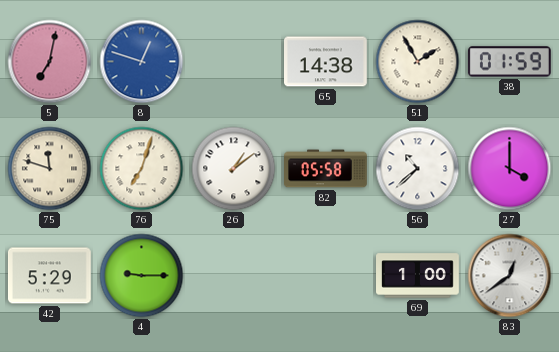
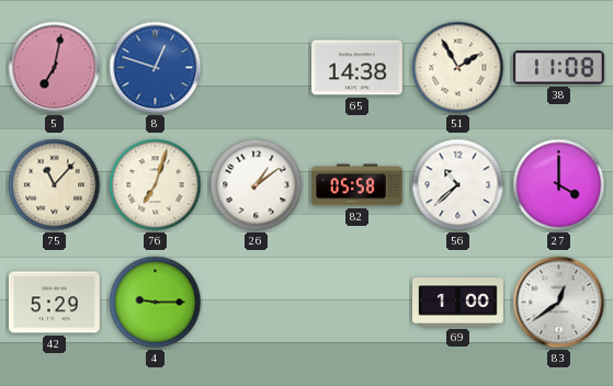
38: 01:59 -> 11:08 (558, 68)
75: 11:48 -> 11:07 (55, 185)
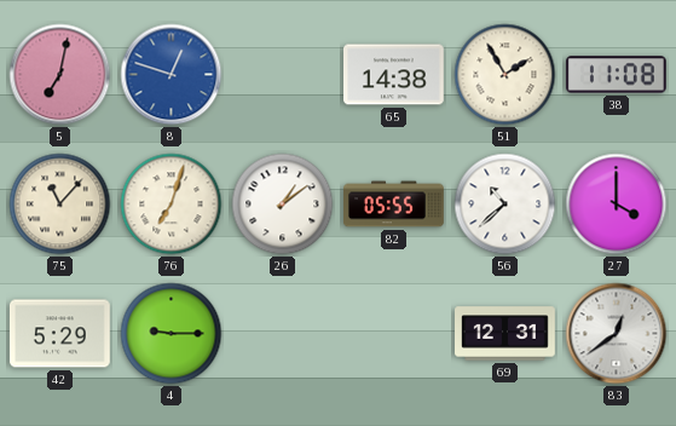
82: 05:58 -> 05:55 (394, 205)
69: 1:00 -> 12:31 (505, 334)
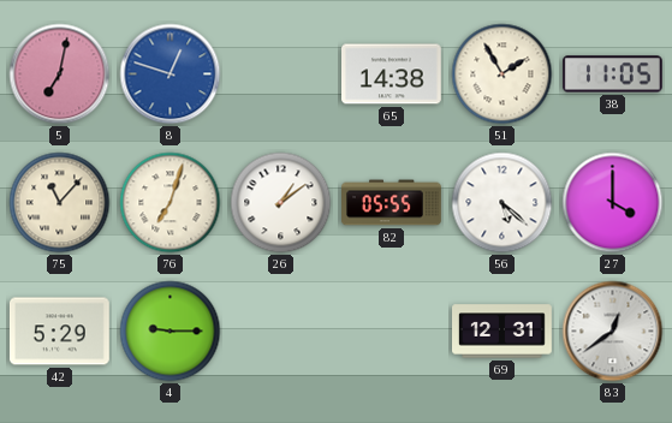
38: 11:08 -> 11:05 (612, 75)
56: 10:38 -> 5:22 (502, 203)
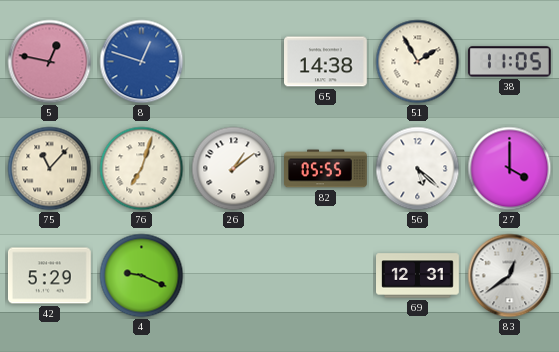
5: 7:02 -> 12:47 (50, 62)
4: 9:15 -> 9:19 (142, 276)
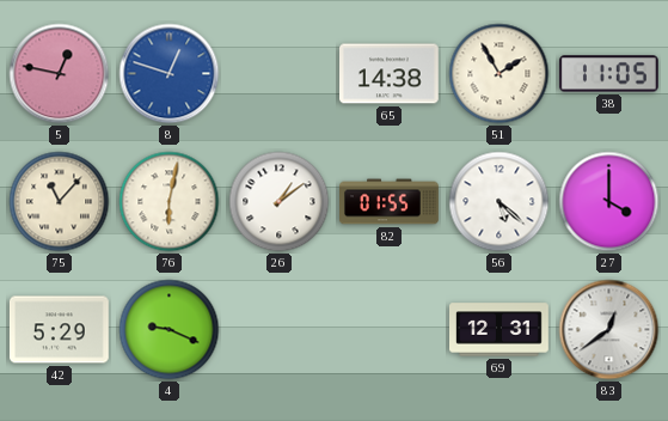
76: 7:03 -> 6:02 (170, 202)
82: 05:55 -> 01:55 (390, 202)
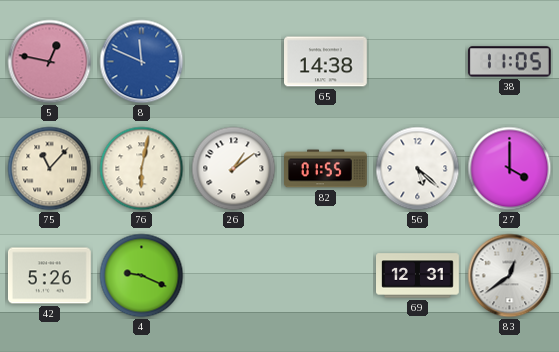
8: 12:48 -> 11:49 (142, 62)
51: 1:55 -> none (500, 74)
42: 5:29 -> 5:26 (49, 276)
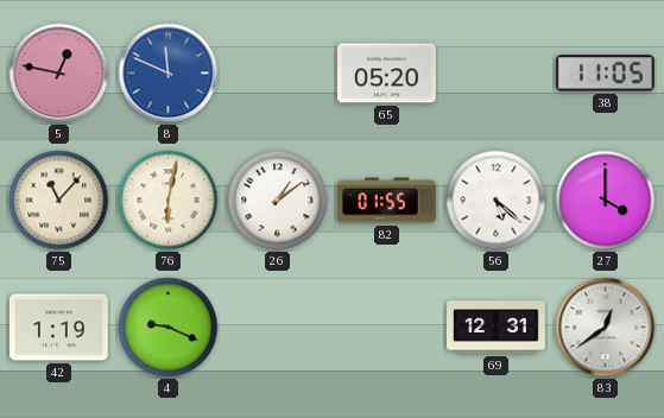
65: 14:38 -> 05:20 (387, 74)
42: 5:26 -> 1:19 (58, 328)
